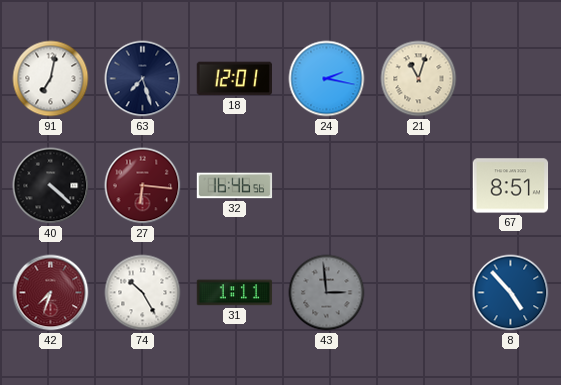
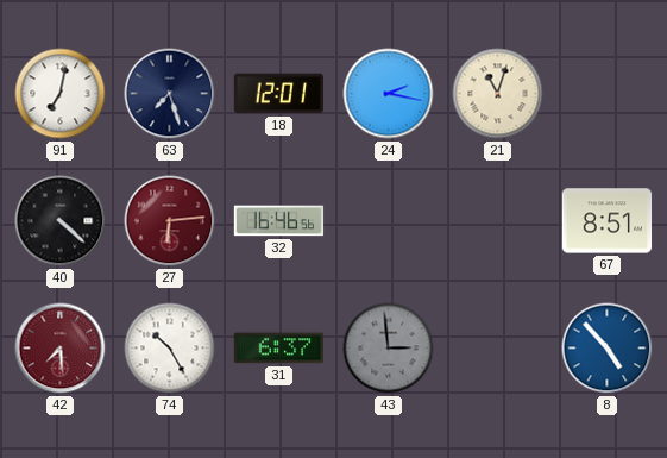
27: 6:16 -> 6:14 (170, 221)
42: 7:33 -> 7:29 (61, 349)
31: 1:11 -> 6:37 (279, 349)
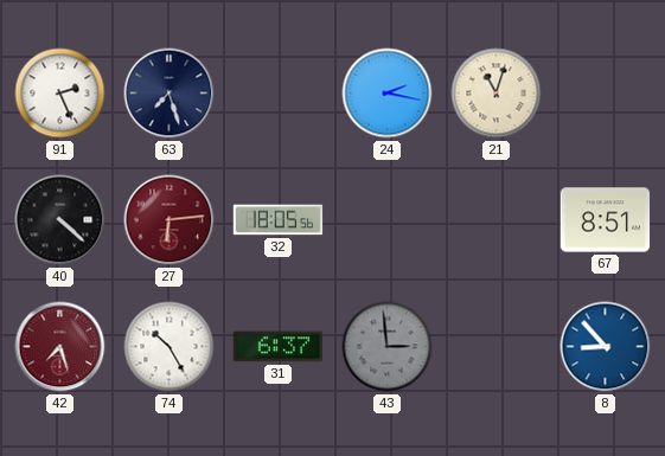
91: 7:02 -> 2:26 (60, 94)
18: 12:01 -> none (278, 94)
32: 16:46 -> 18:05 (279, 220)
42: 7:29 -> 7:27 (60, 347)
8: 4:53 -> 8:53 (606, 347)
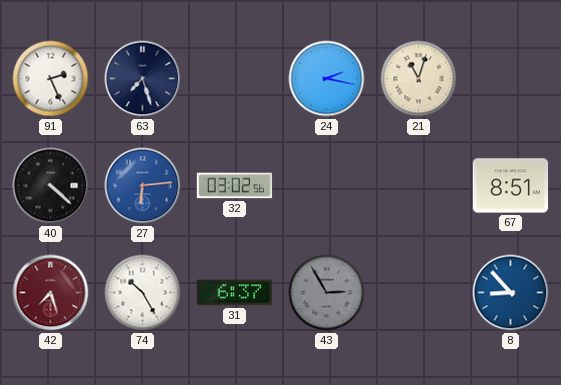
27 dial: burgundy -> blue (143, 186)
32: 18:05 -> 03:02 (235, 186)
43: 2:59 -> 2:55 (327, 293)
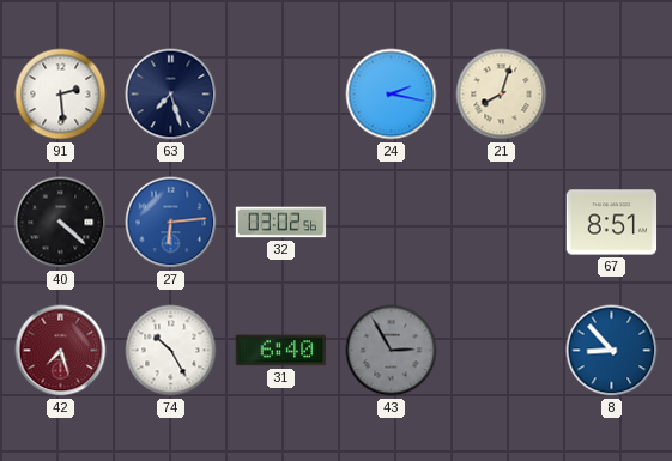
91: 2:26 -> 2:29 (61, 95)
21: 11:03 -> 8:03 (502, 95)
31: 6:37 -> 6:40 (281, 351)
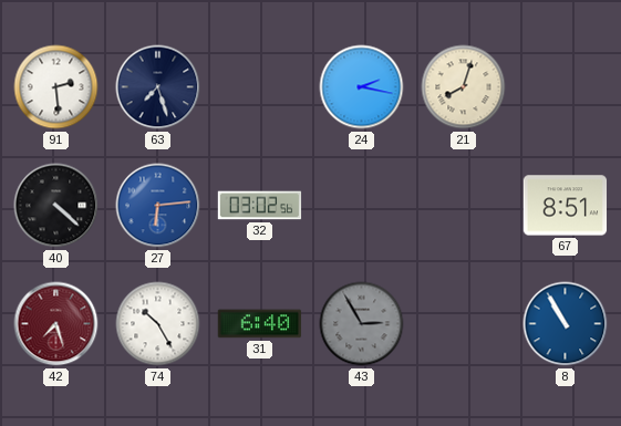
8: 8:53 -> 10:55 (566, 324)
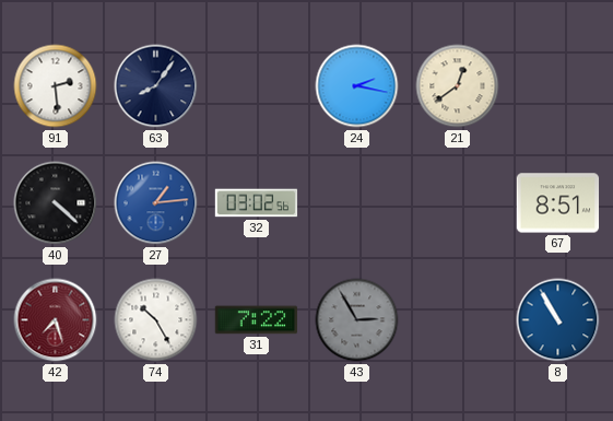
63: 7:27 -> 8:06 (156, 86)
21: 8:03 -> 12:39 (458, 86)
27: 6:14 -> 1:14 (156, 203)
31: 6:40 -> 7:22 (257, 320)
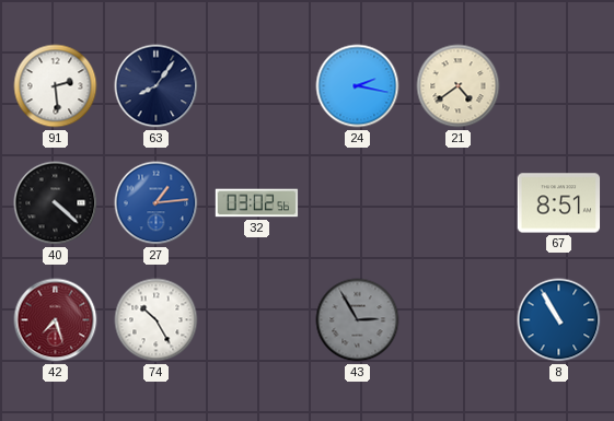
21: 12:39 -> 4:39 (459, 86)
31: 7:22 -> none (257, 320)
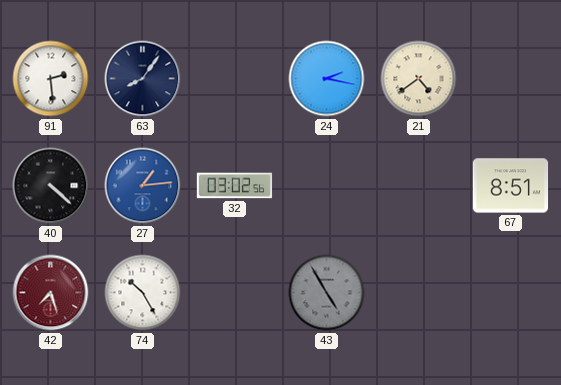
43: 2:55 -> 4:55 (327, 293)
8: 10:55 -> none (559, 320)
